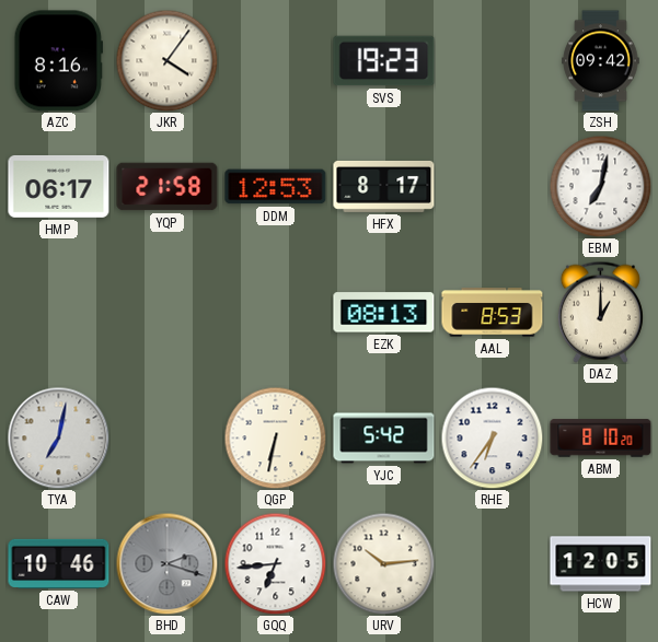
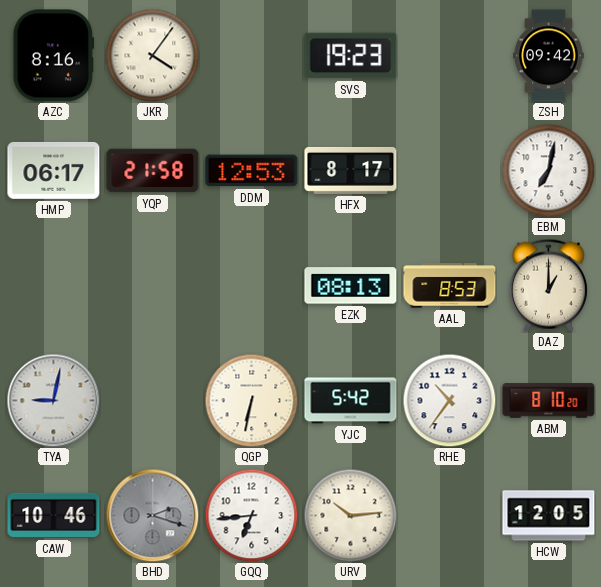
TYA: 7:02 -> 9:02 (53, 400)
RHE: 6:36 -> 10:36 (449, 400)
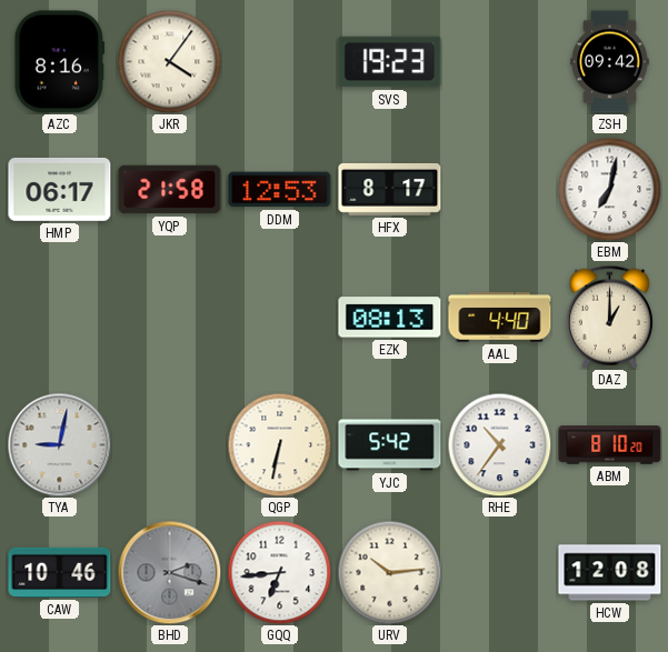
AAL: 8:53 -> 4:40 (500, 318)
HCW: 12:05 -> 12:08 (610, 573)
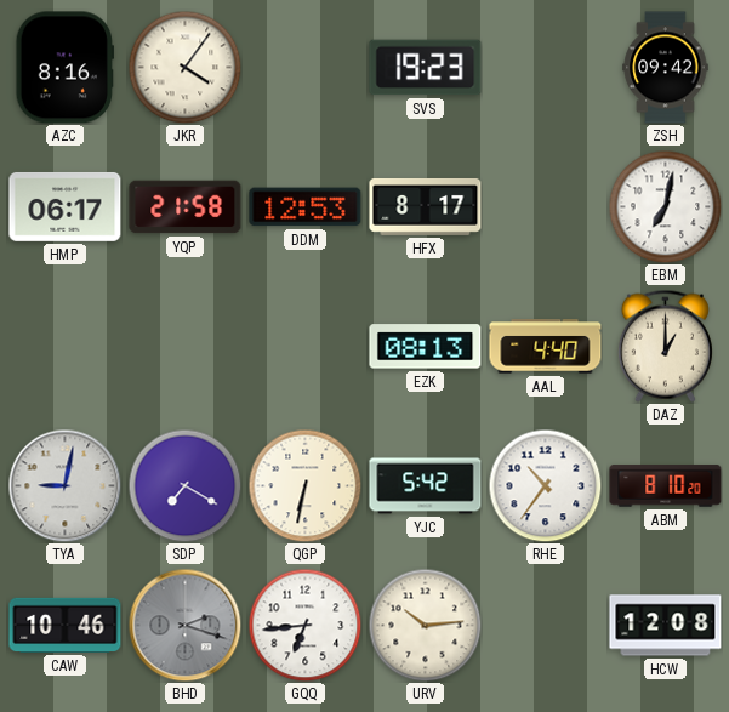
SDP: none -> 7:20 (184, 485)
